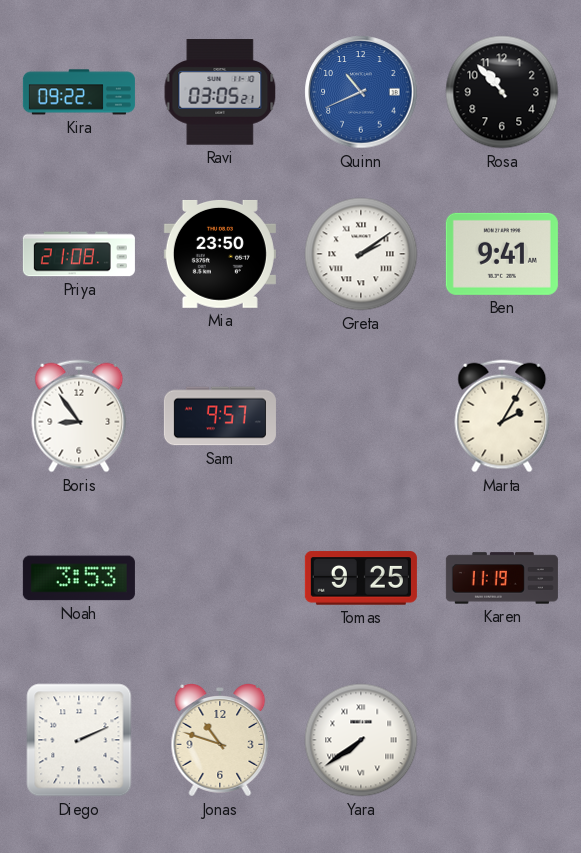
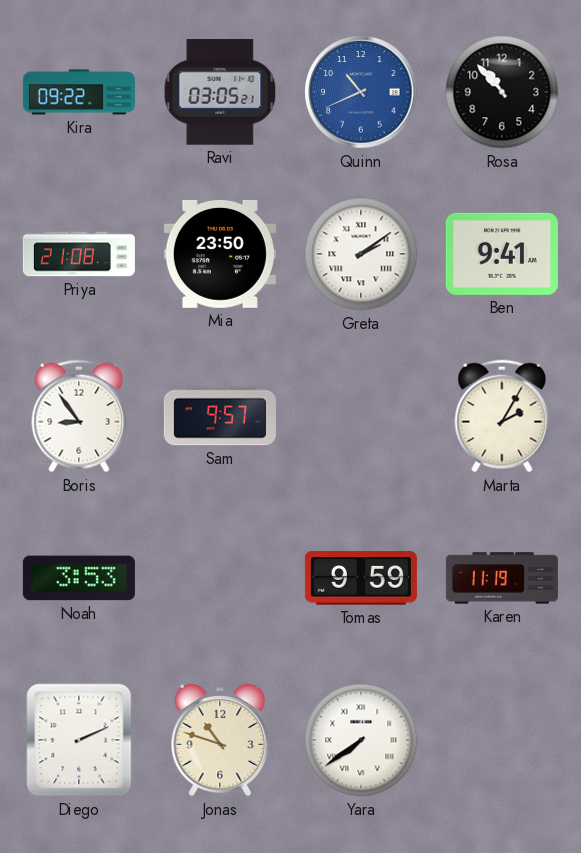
Tomas: 9:25 -> 9:59 (361, 578)
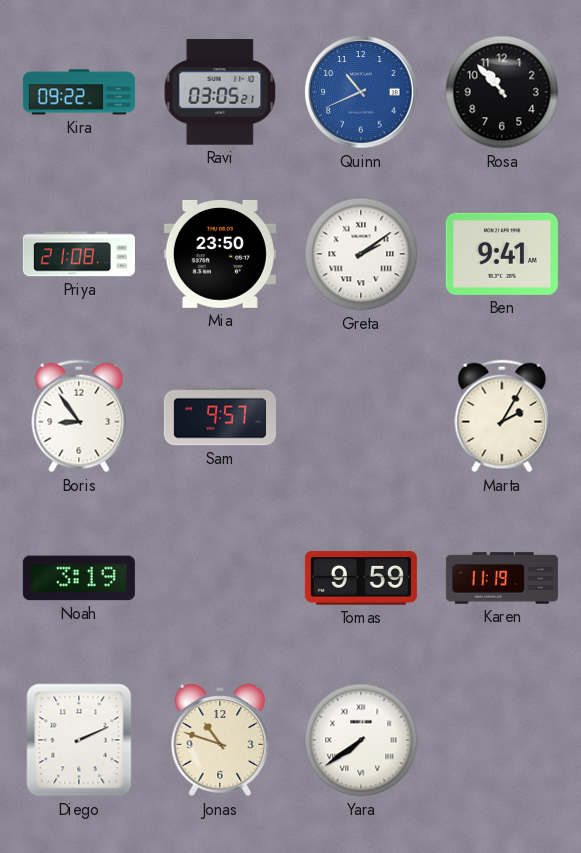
Noah: 3:53 -> 3:19 (79, 578)
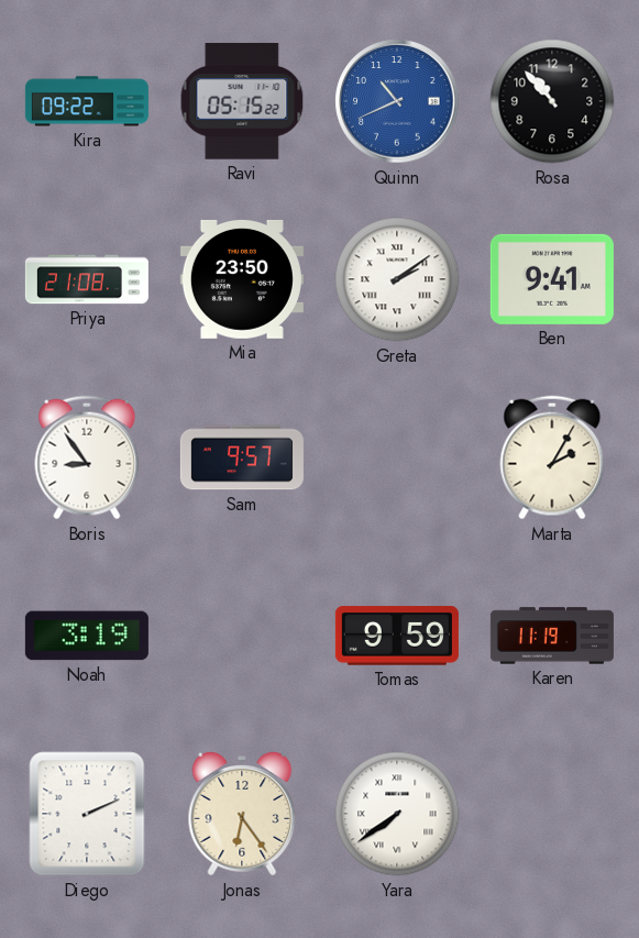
Ravi: 03:05 -> 05:15 (242, 101)
Jonas: 10:48 -> 6:24 (242, 815)
